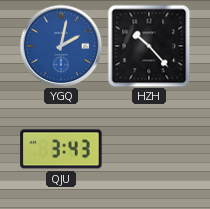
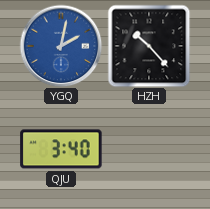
QJU: 3:43 -> 3:40 (61, 149)
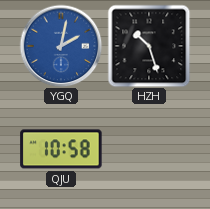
HZH: 10:23 -> 10:27 (149, 46)
QJU: 3:40 -> 10:58 (61, 149)
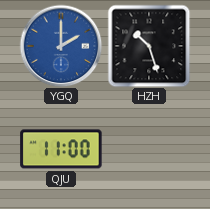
YGQ: 2:02 -> 2:00 (61, 46)
QJU: 10:58 -> 11:00 (61, 149)
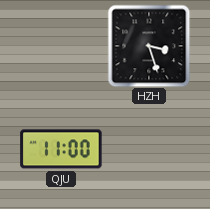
YGQ: 2:00 -> none (61, 46)
HZH: 10:27 -> 3:27 (149, 46)
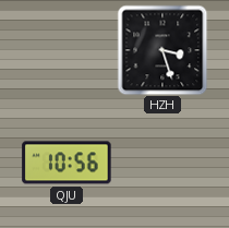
QJU: 11:00 -> 10:56 (67, 163)
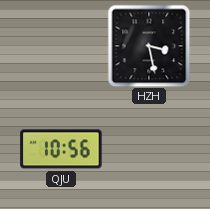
HZH: 3:27 -> 3:28 (149, 46)
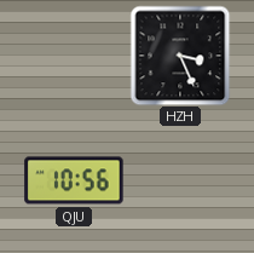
HZH: 3:28 -> 3:26 (180, 56)
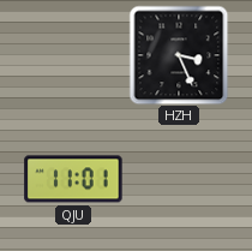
QJU: 10:56 -> 11:01 (73, 179)
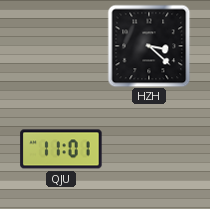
HZH: 3:26 -> 3:22 (149, 46)
